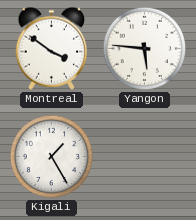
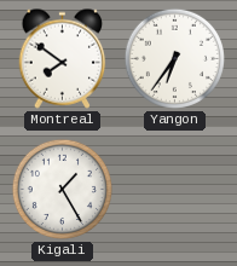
Montreal: 3:51 -> 7:51 (63, 58)
Yangon: 5:46 -> 6:36 (174, 58)
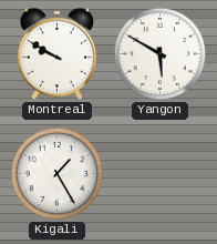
Montreal: 7:51 -> 9:50 (58, 53)
Yangon: 6:36 -> 5:50 (159, 53)
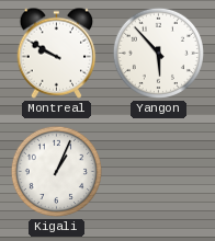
Yangon: 5:50 -> 5:53 (158, 53)
Kigali: 1:25 -> 1:04 (56, 171)
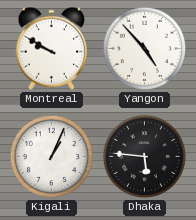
Yangon: 5:53 -> 4:53 (144, 48)
Dhaka: none -> 5:46 (144, 156)
